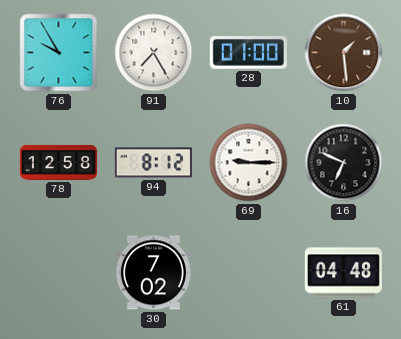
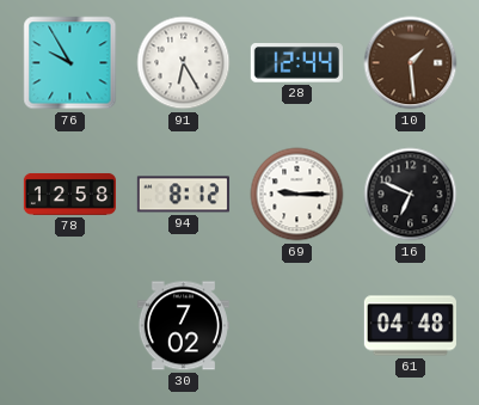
91: 7:25 -> 6:25 (184, 63)
28: 01:00 -> 12:44 (296, 63)
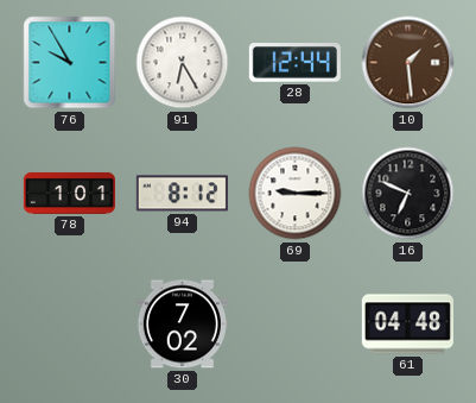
78: 12:58 -> 1:01 (69, 193)
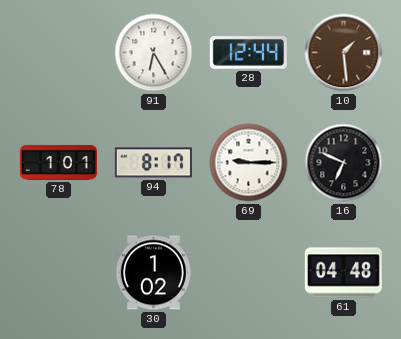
76: 9:55 -> none (70, 63)
94: 8:12 -> 8:17 (153, 163)
30: 7:02 -> 1:02 (153, 273)
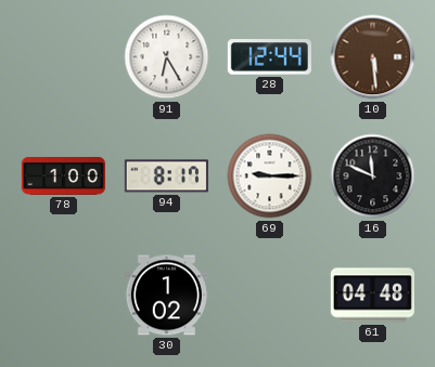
10: 1:29 -> 5:29 (373, 57)
78: 1:01 -> 1:00 (63, 175)
16: 6:49 -> 11:49 (373, 176)
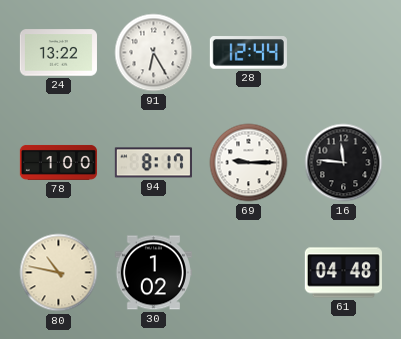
24: none -> 13:22 (58, 53)
10: 5:29 -> none (373, 57)
16: 11:49 -> 11:46 (344, 163)
80: none -> 10:47 (59, 273)
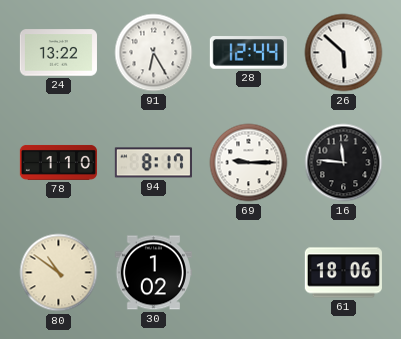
26: none -> 5:52 (344, 53)
78: 1:00 -> 1:10 (58, 162)
80: 10:47 -> 10:51 (59, 273)
61: 04:48 -> 18:06 (343, 273)
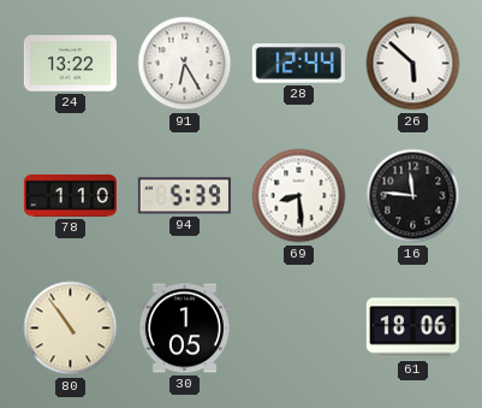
94: 8:17 -> 5:39 (184, 196)
69: 9:15 -> 8:29 (299, 196)
80: 10:51 -> 10:54 (71, 329)
30: 1:02 -> 1:05 (184, 329)
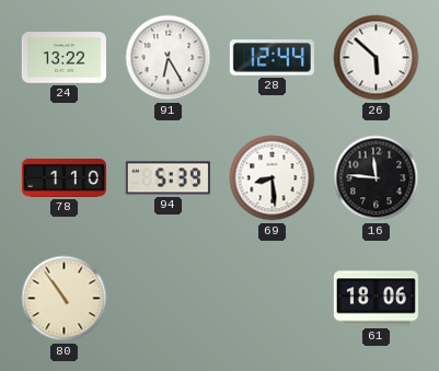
30: 1:05 -> none (184, 329)
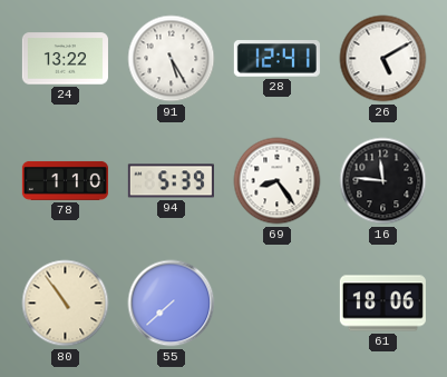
91: 6:25 -> 5:25 (172, 59)
28: 12:44 -> 12:41 (276, 59)
26: 5:52 -> 5:10 (383, 59)
69: 8:29 -> 8:24 (278, 181)
55: none -> 7:38 (172, 304)
